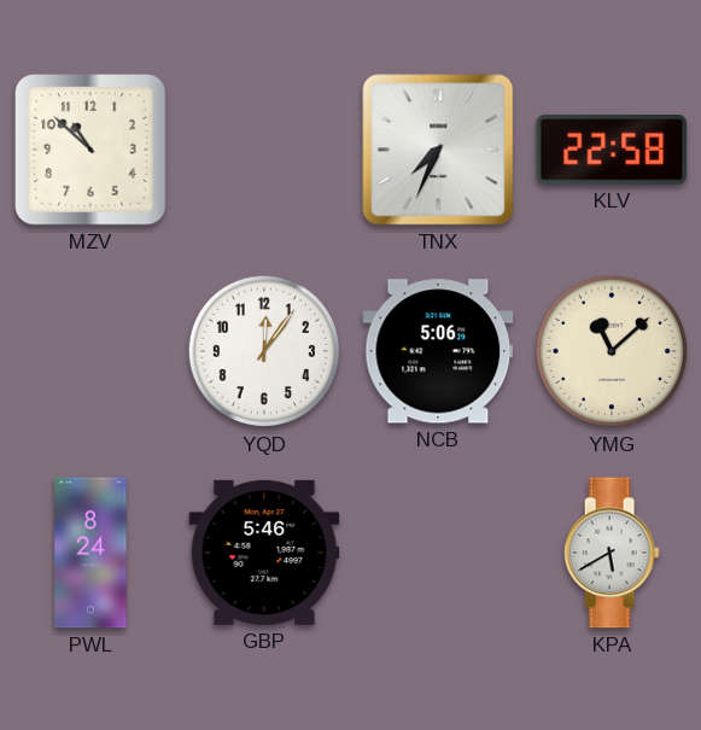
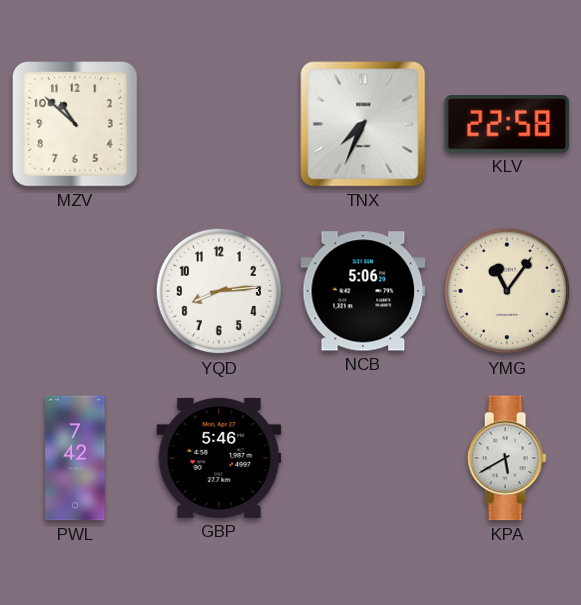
YQD: 12:06 -> 8:14 (219, 291)
YMG: 11:08 -> 11:06 (507, 291)
PWL: 8:24 -> 7:42 (75, 458)
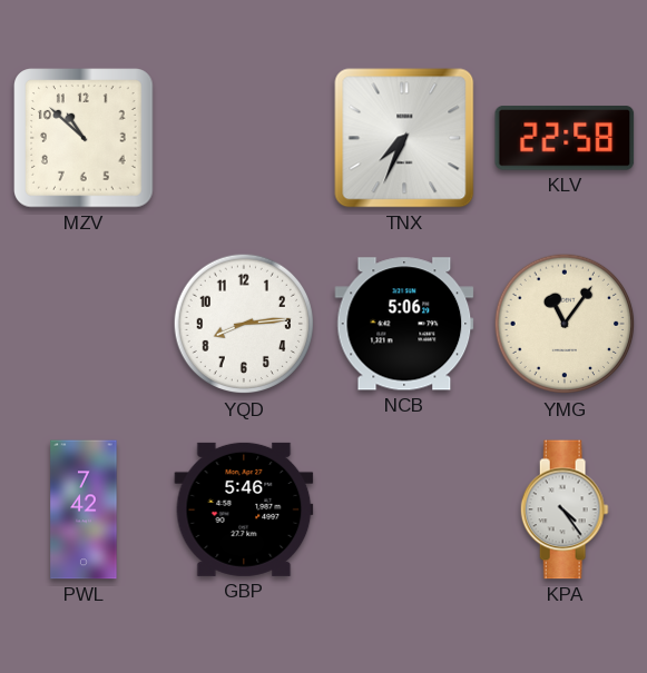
KPA: 5:40 -> 4:24 (565, 509)
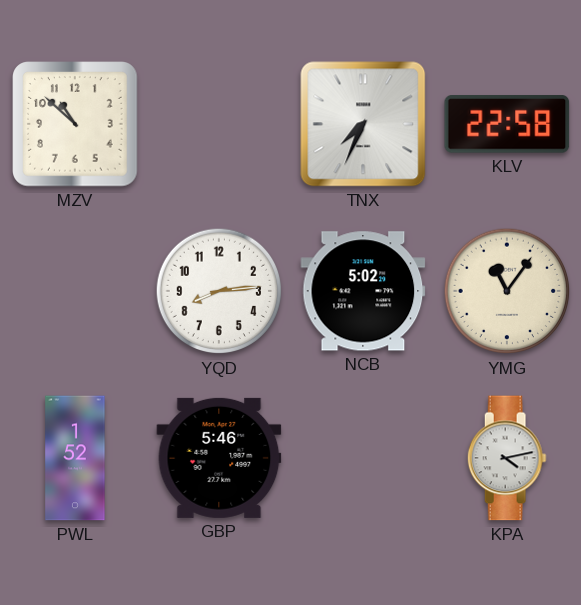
NCB: 5:06 -> 5:02 (363, 291)
PWL: 7:42 -> 1:52 (75, 458)
KPA: 4:24 -> 4:13 (507, 458)
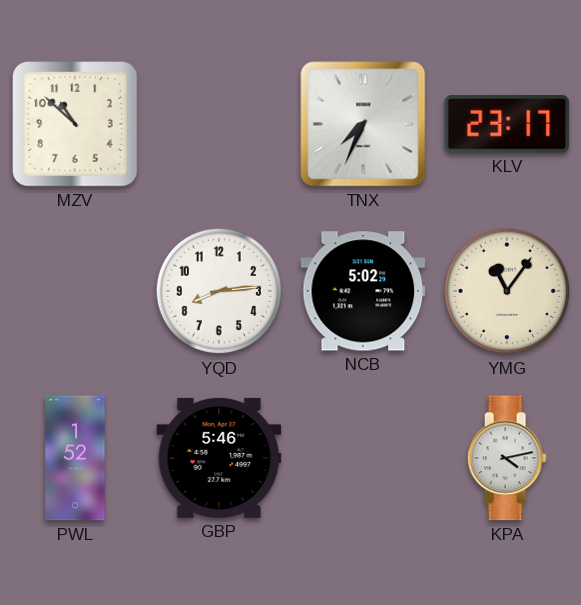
KLV: 22:58 -> 23:17 (507, 125)
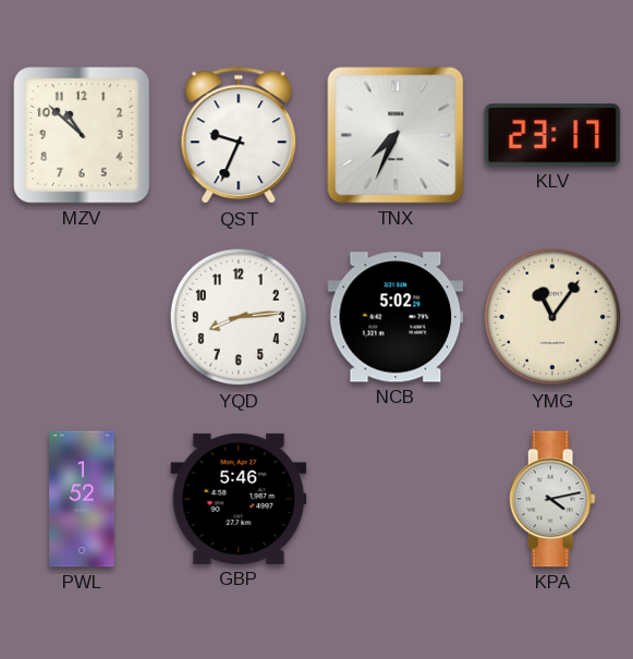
QST: none -> 9:34 (239, 136)
